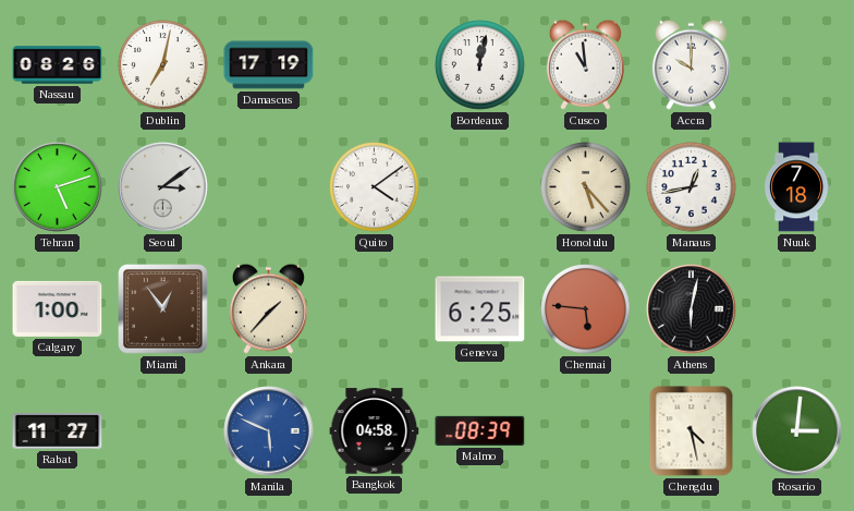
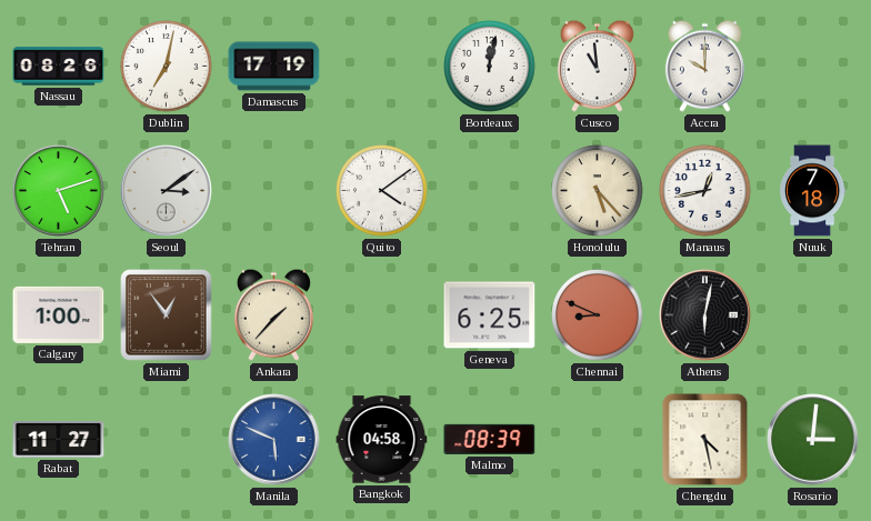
Chennai: 5:46 -> 8:49 (598, 315)
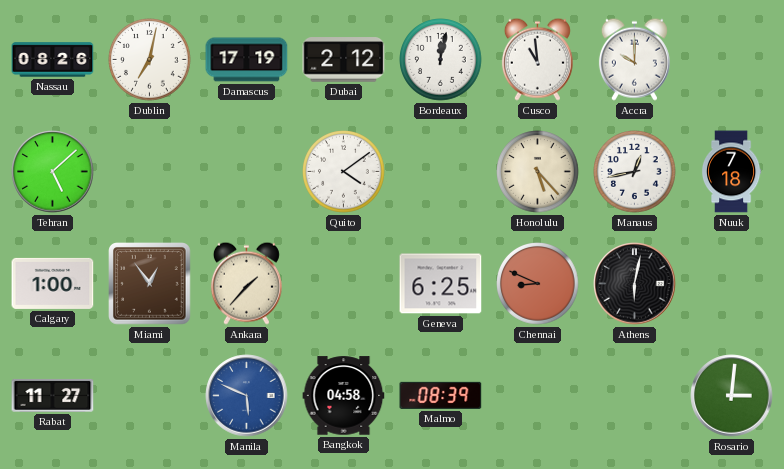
Dubai: none -> 2:12 (344, 60)
Tehran: 5:12 -> 5:08 (53, 172)
Seoul: 3:09 -> none (167, 191)
Chengdu: 4:28 -> none (705, 440)
